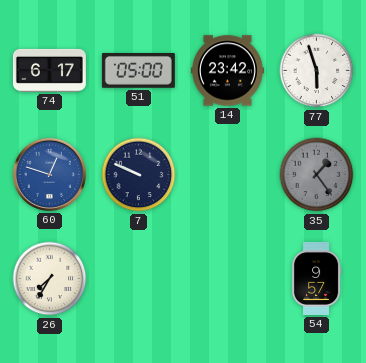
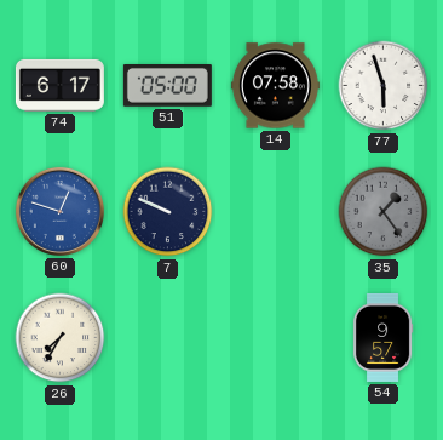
14: 23:42 -> 07:58 (275, 86)
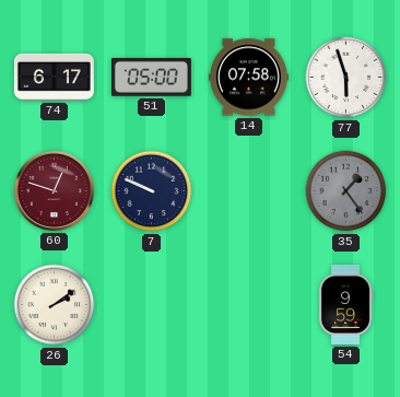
60 dial: blue -> burgundy (54, 190)
26: 7:35 -> 2:09 (55, 305)
54: 9:57 -> 9:59 (345, 304)
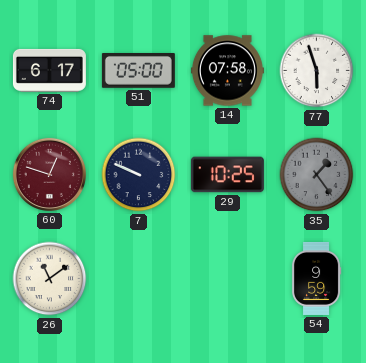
29: none -> 10:25 (227, 175)
26: 2:09 -> 11:09 (50, 279)
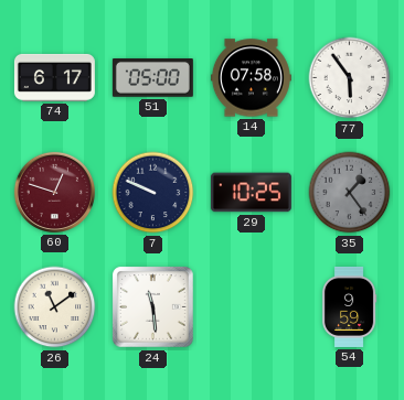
77: 5:57 -> 5:54 (350, 78)
24: none -> 11:29 (153, 307)
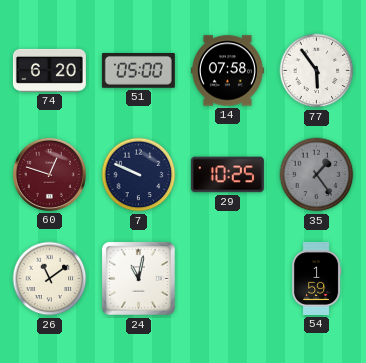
74: 6:17 -> 6:20 (49, 70)
24: 11:29 -> 11:02 (139, 279)
54: 9:59 -> 1:59 (316, 278)
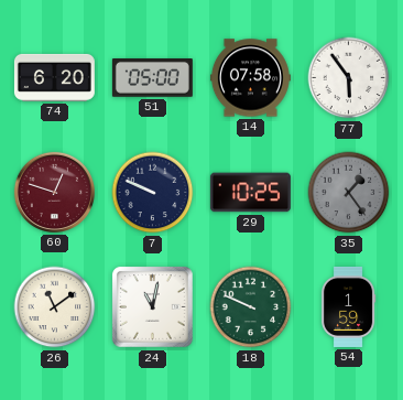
18: none -> 9:49 (251, 307)
